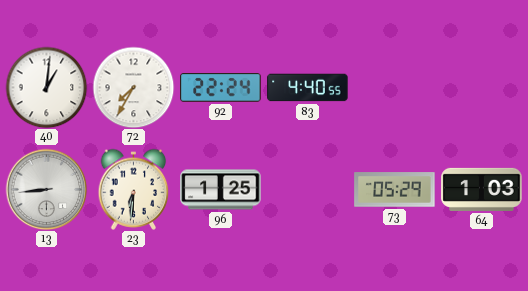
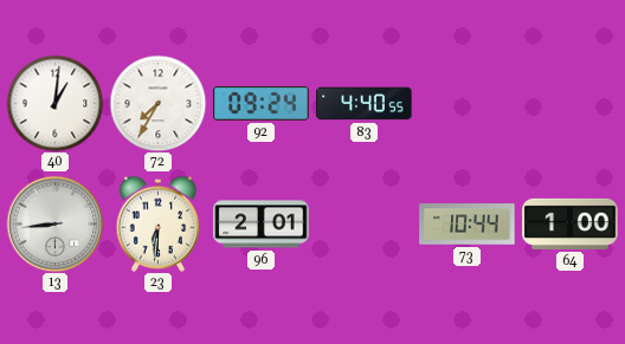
92: 22:24 -> 09:24 (262, 104)
96: 1:25 -> 2:01 (262, 225)
73: 05:29 -> 10:44 (468, 225)
64: 1:03 -> 1:00 (571, 223)
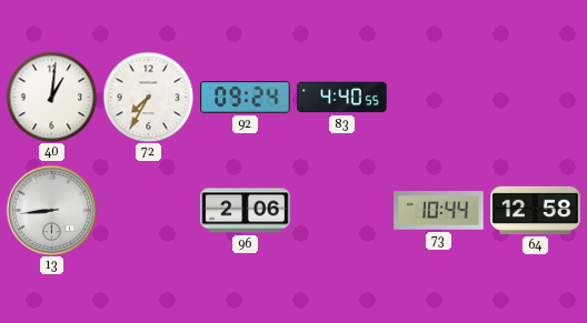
23: 6:31 -> none (159, 223)
96: 2:01 -> 2:06 (246, 211)
64: 1:00 -> 12:58 (536, 210)
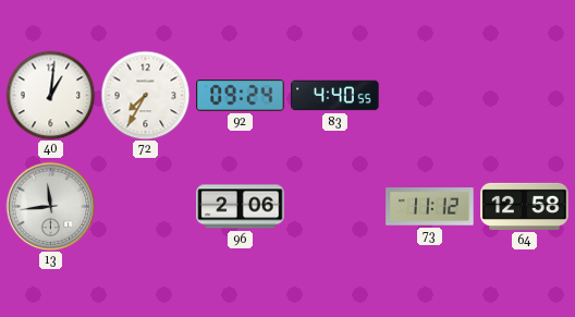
13: 8:44 -> 11:44 (50, 206)
73: 10:44 -> 11:12 (430, 207)
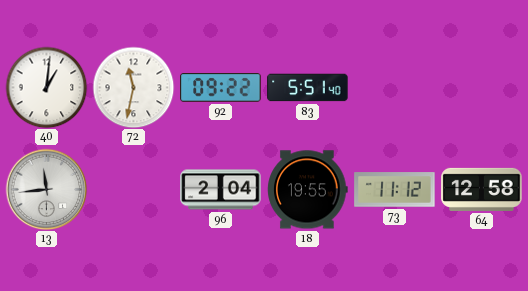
72: 7:35 -> 11:32 (133, 87)
92: 09:24 -> 09:22 (221, 88)
83: 4:40 -> 5:51 (308, 88)
96: 2:06 -> 2:04 (221, 190)
18: none -> 19:55 (308, 190)
